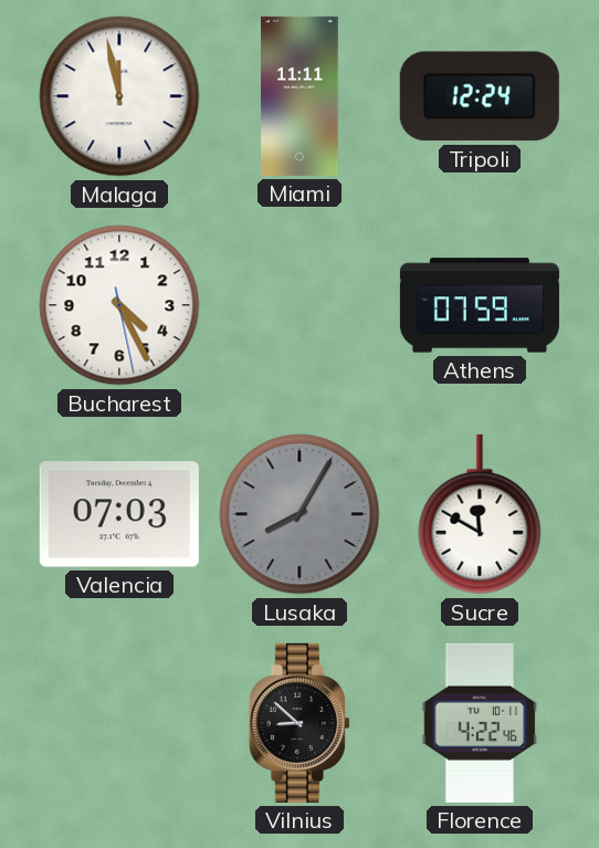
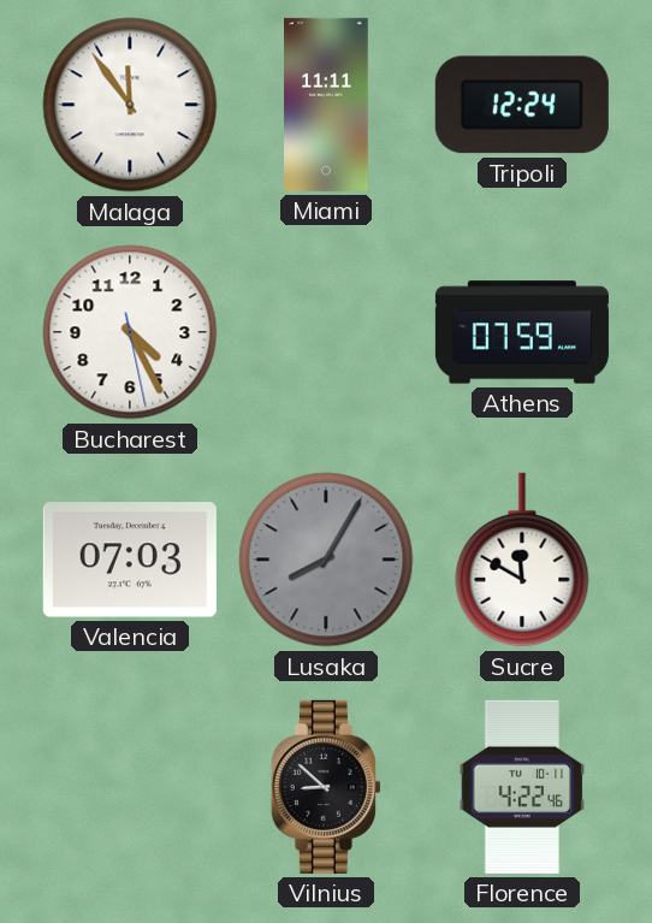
Malaga: 11:58 -> 11:54 (130, 105)
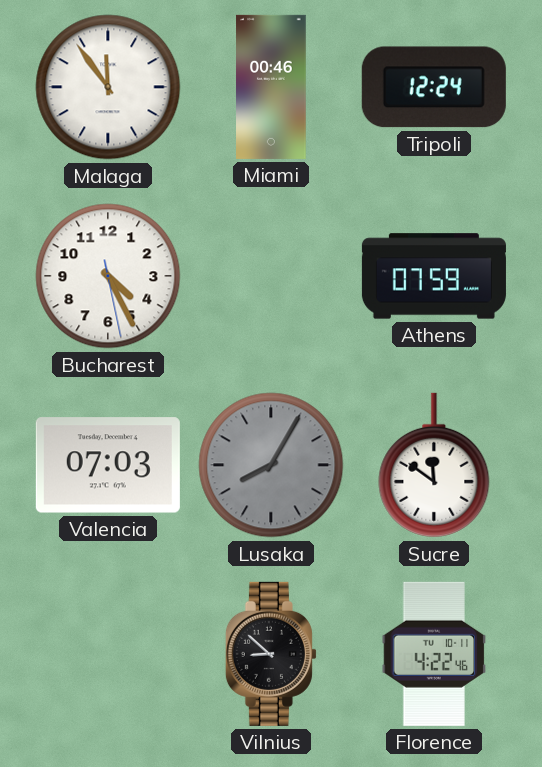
Miami: 11:11 -> 00:46 (271, 87)
Sucre: 11:50 -> 11:51 (434, 465)
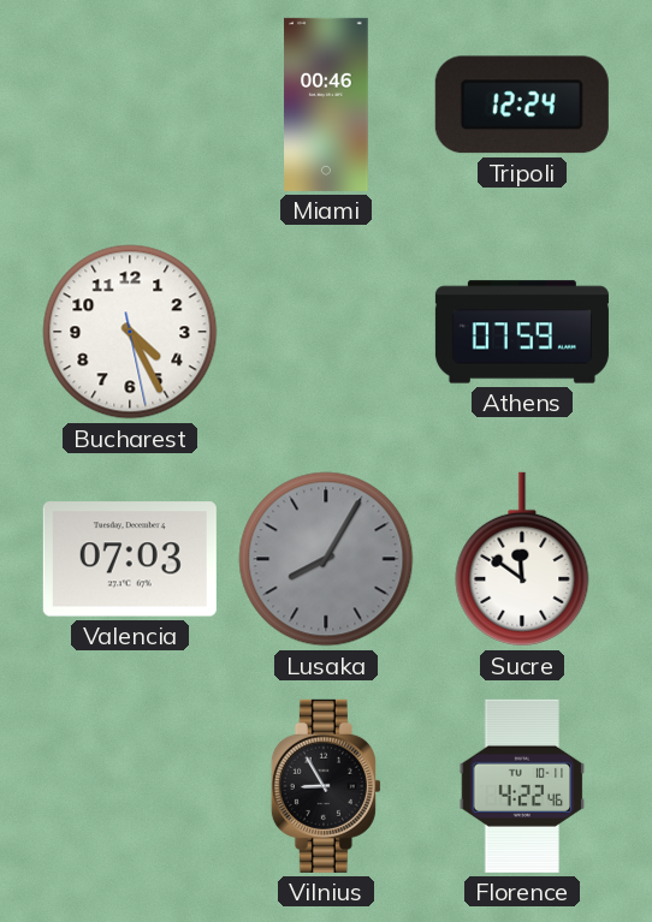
Malaga: 11:54 -> none (108, 87)
Vilnius: 8:52 -> 8:55 (326, 786)
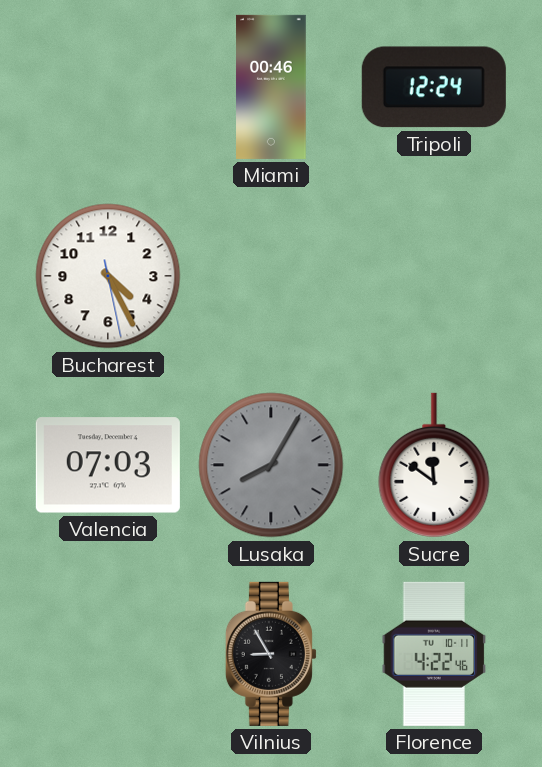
Athens: 07:59 -> none (522, 332)
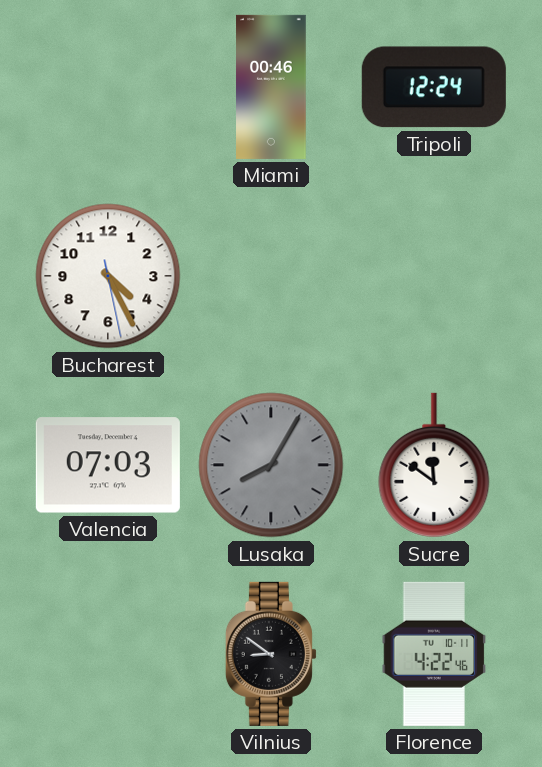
Vilnius: 8:55 -> 8:51 (271, 654)
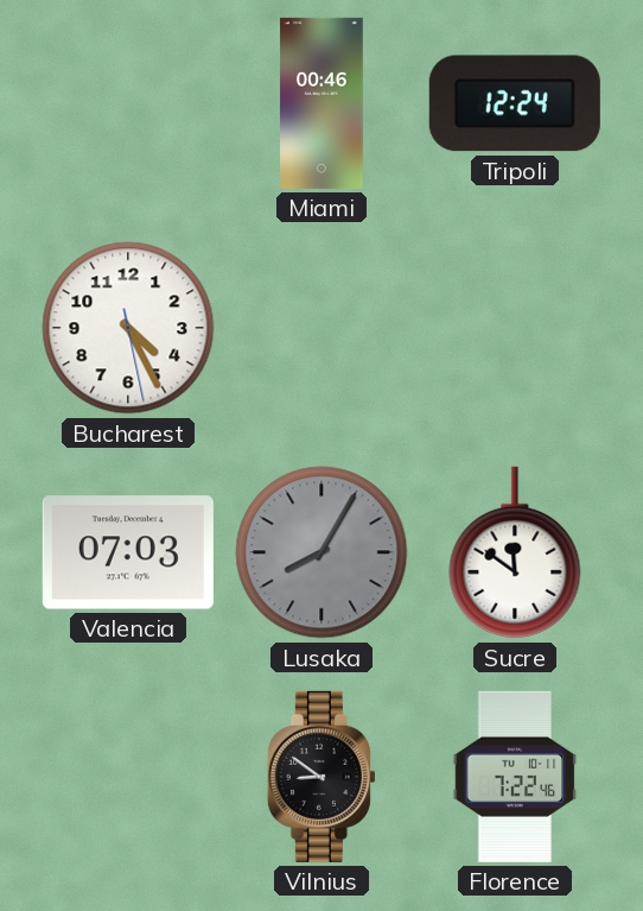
Florence: 4:22 -> 7:22 (515, 777)
